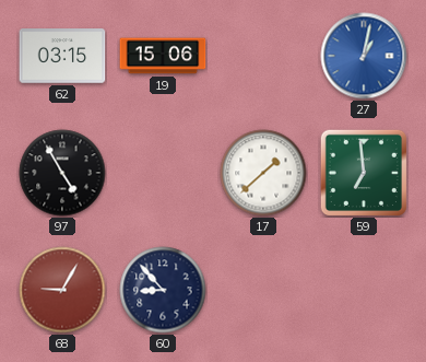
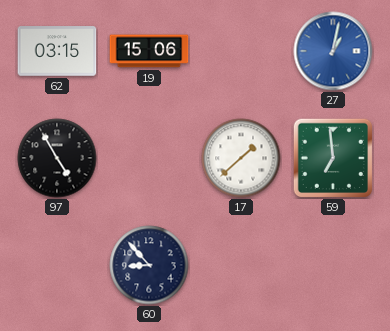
68: 9:05 -> none (62, 290)
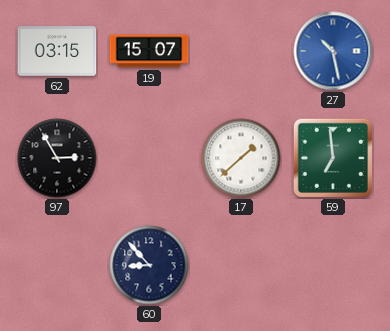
19: 15:06 -> 15:07 (149, 51)
27: 1:02 -> 10:28 (333, 51)
97: 4:55 -> 2:55 (57, 158)
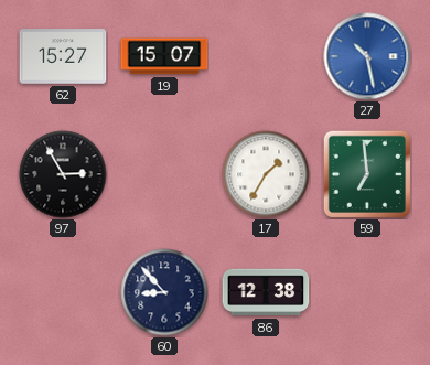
62: 03:15 -> 15:27 (63, 56)
17: 1:38 -> 1:35 (266, 174)
86: none -> 12:38 (266, 292)
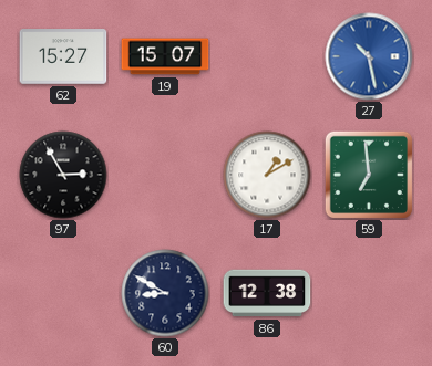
17: 1:35 -> 1:10 (267, 175)
60: 8:53 -> 8:50 (165, 293)
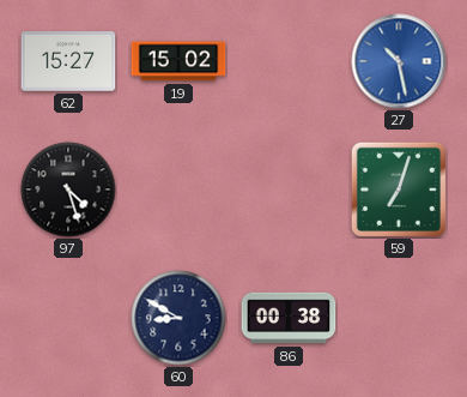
19: 15:07 -> 15:02 (178, 61)
97: 2:55 -> 4:27 (68, 190)
17: 1:10 -> none (267, 175)
59: 6:59 -> 7:03 (398, 188)
86: 12:38 -> 00:38 (289, 318)
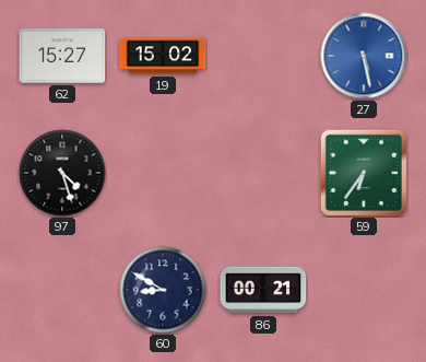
27: 10:28 -> 5:28 (364, 56)
59: 7:03 -> 6:36 (363, 172)
86: 00:38 -> 00:21 (263, 290)
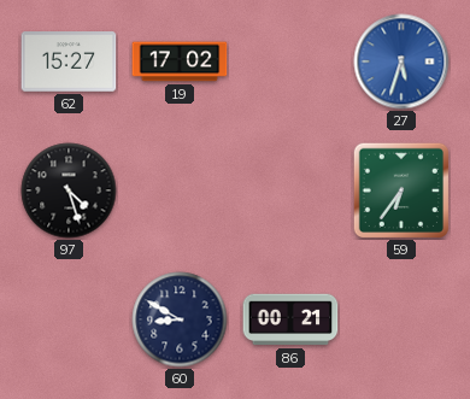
19: 15:02 -> 17:02 (180, 61)
27: 5:28 -> 5:33 (401, 61)
